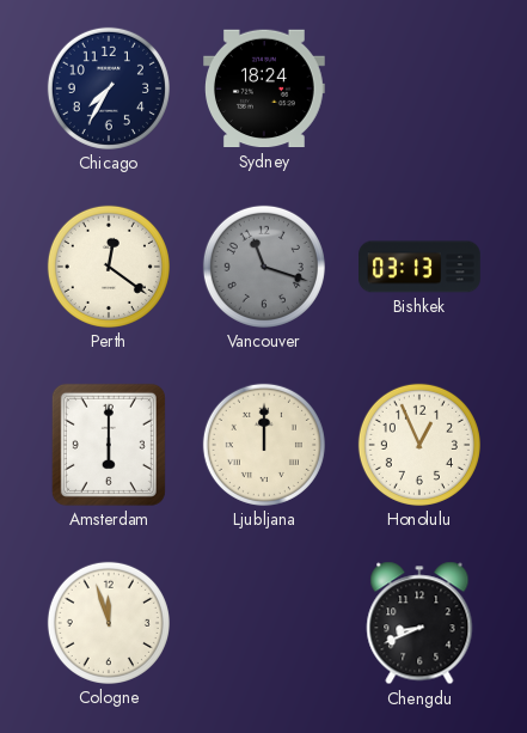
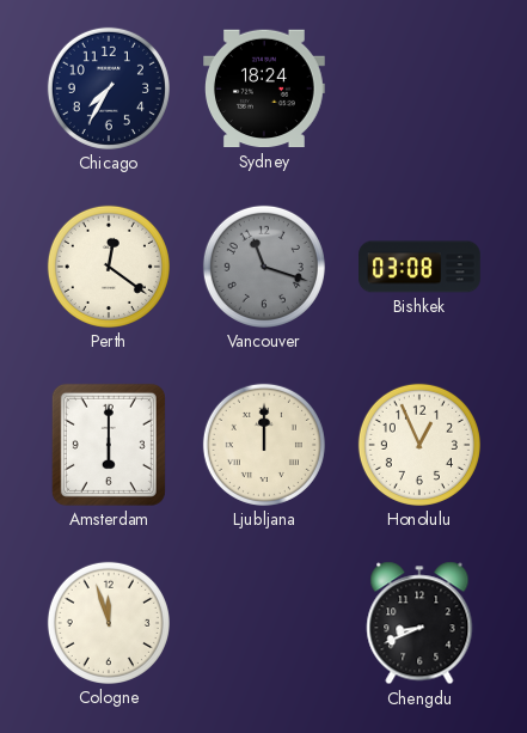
Bishkek: 03:13 -> 03:08 (419, 267)
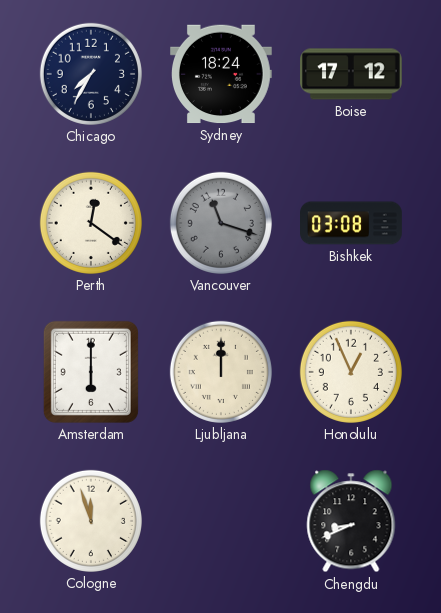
Boise: none -> 17:12 (352, 74)
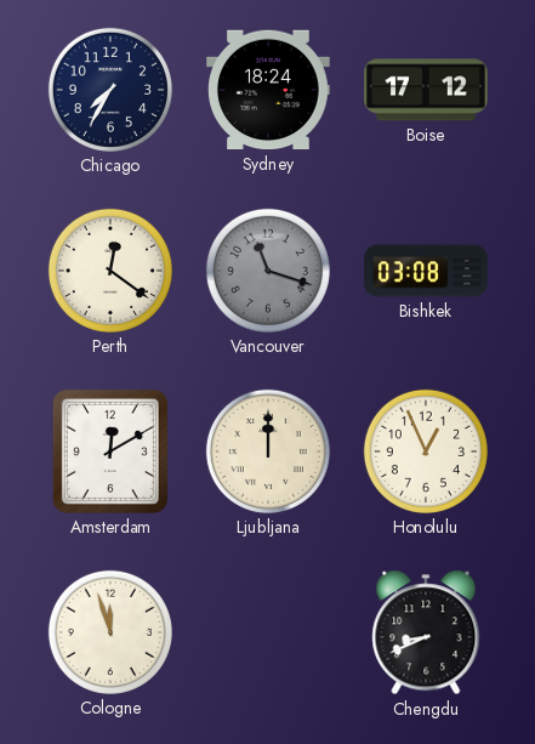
Amsterdam: 6:00 -> 12:10 (110, 451)
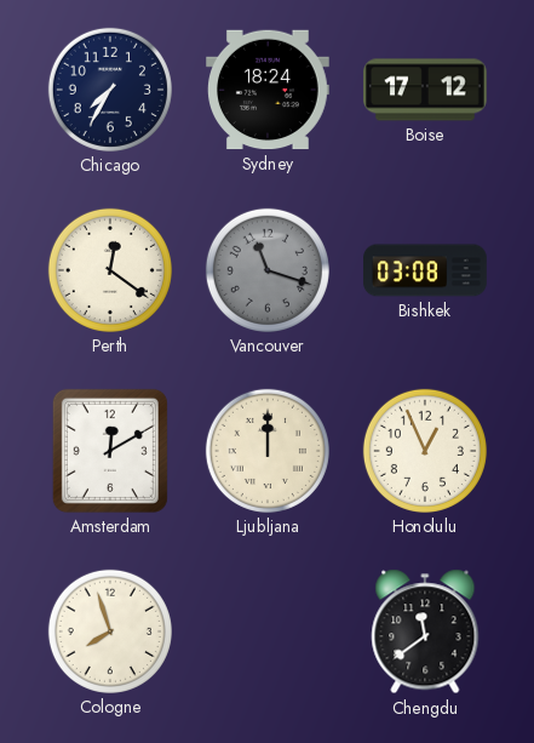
Cologne: 11:57 -> 7:57 (110, 631)
Chengdu: 8:41 -> 11:39 (425, 631)
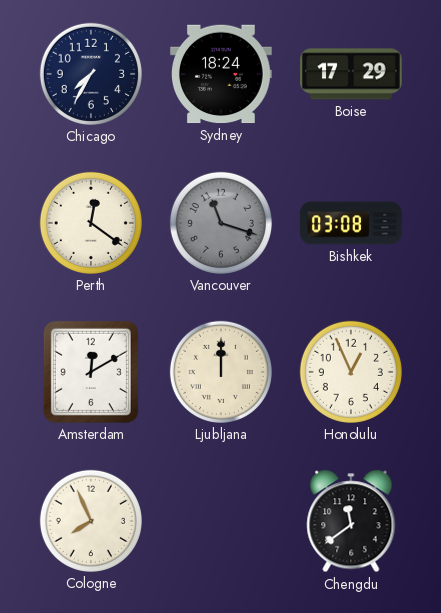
Boise: 17:12 -> 17:29 (352, 74)
Cologne: 7:57 -> 7:56 (91, 521)
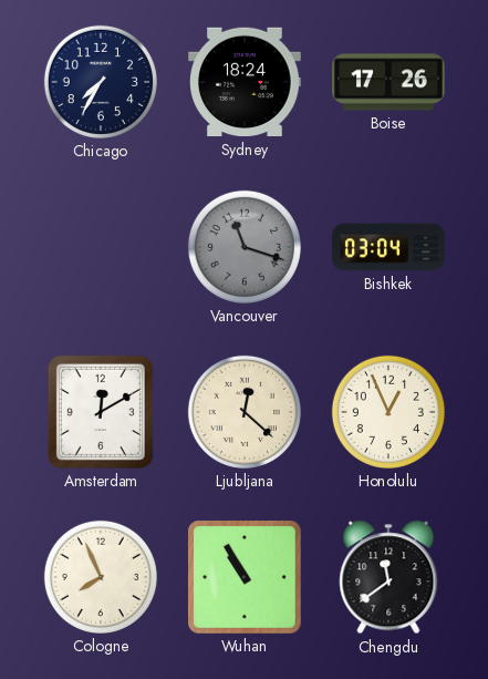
Boise: 17:29 -> 17:26 (390, 82)
Perth: 12:21 -> none (91, 223)
Bishkek: 03:08 -> 03:04 (388, 247)
Ljubljana: 12:00 -> 12:22 (245, 412)
Wuhan: none -> 10:55 (245, 577)
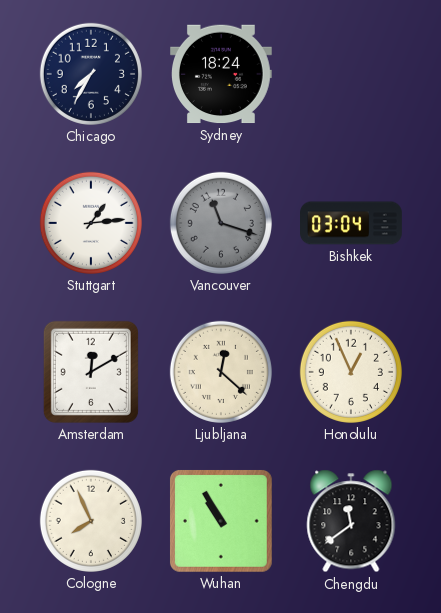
Boise: 17:26 -> none (390, 82)
Stuttgart: none -> 1:14 (91, 223)
